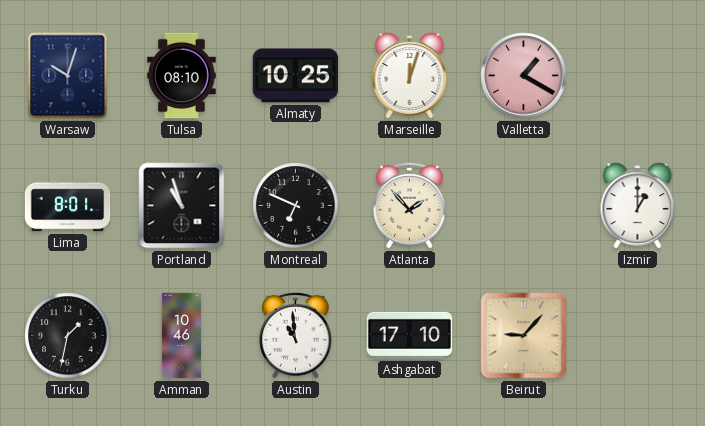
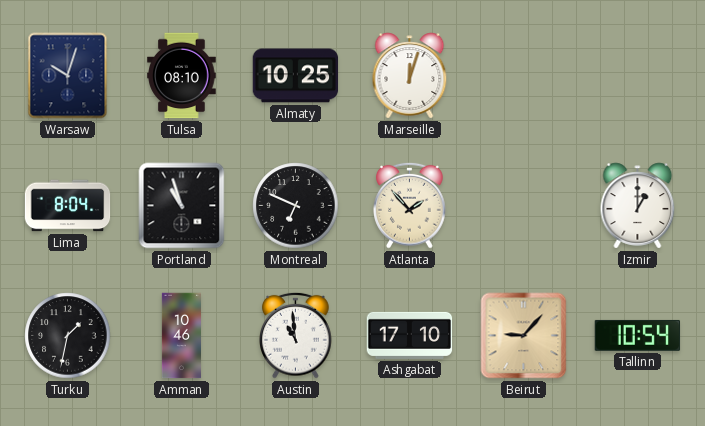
Valletta: 1:20 -> none (524, 76)
Lima: 8:01 -> 8:04 (68, 206)
Tallinn: none -> 10:54 (638, 335)
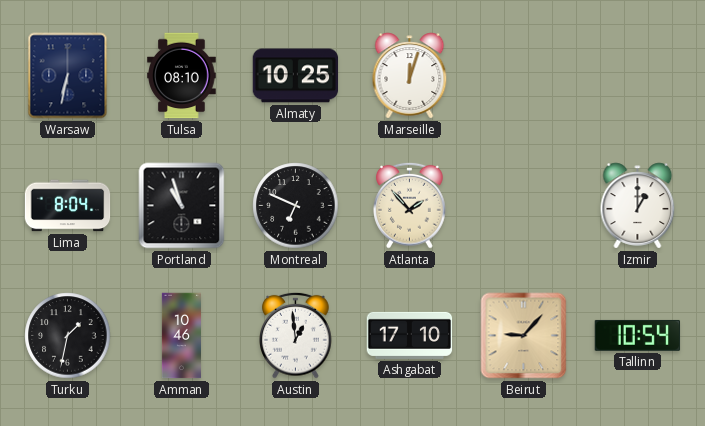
Warsaw: 10:03 -> 6:32 (68, 76)
Austin: 10:59 -> 12:59 (296, 335)
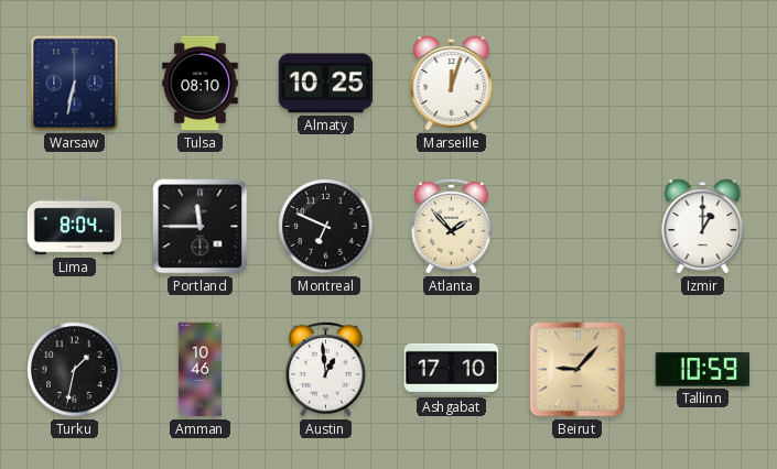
Portland: 10:57 -> 11:45 (201, 227)
Tallinn: 10:54 -> 10:59 (703, 369)
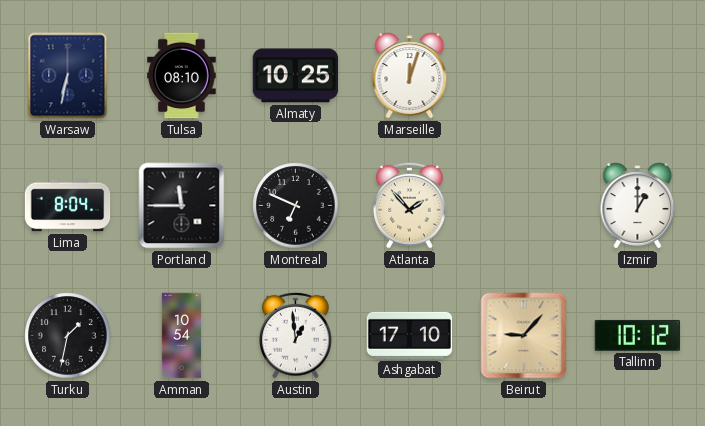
Amman: 10:46 -> 10:54 (181, 336)
Tallinn: 10:59 -> 10:12 (638, 335)
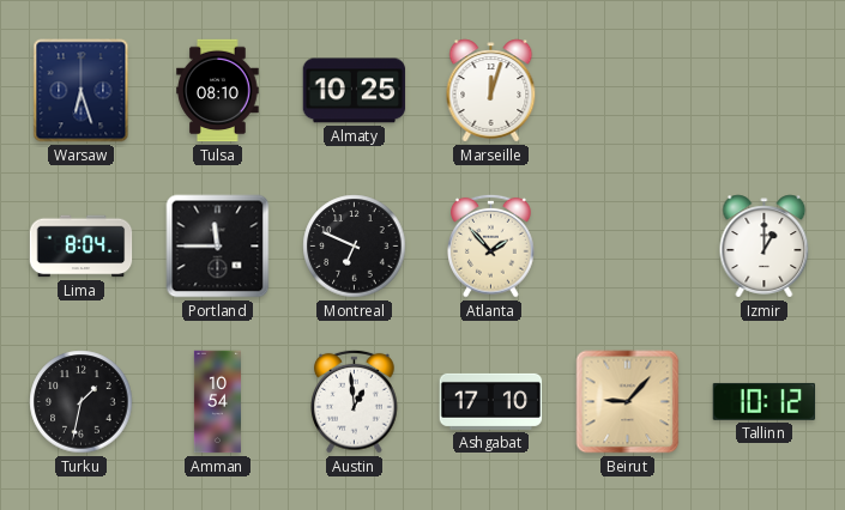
Warsaw: 6:32 -> 6:27 (82, 91)
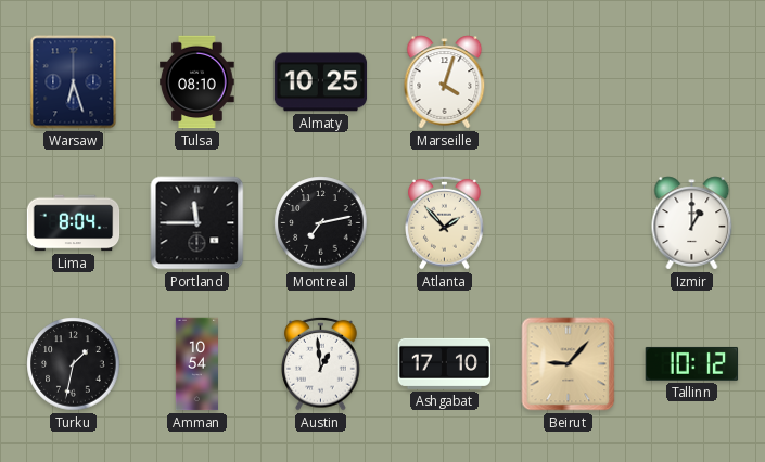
Marseille: 12:03 -> 4:03 (445, 82)
Montreal: 6:49 -> 7:13 (321, 223)
